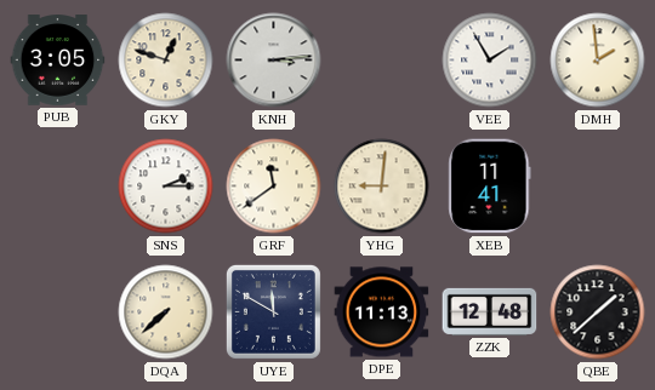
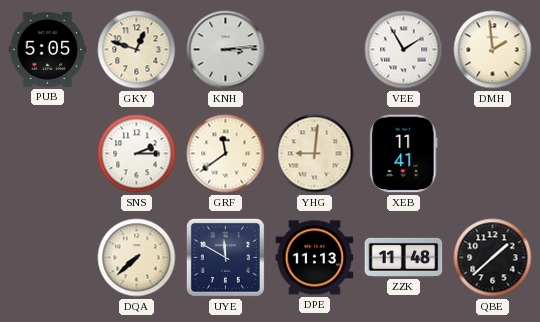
PUB: 3:05 -> 5:05 (48, 50)
ZZK: 12:48 -> 11:48 (404, 257)
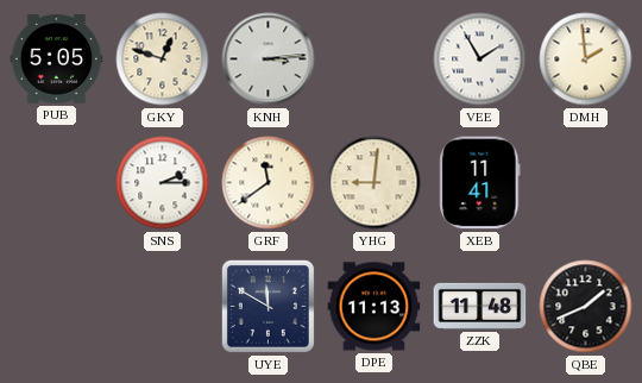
DQA: 7:38 -> none (137, 258)
QBE: 1:38 -> 1:41 (586, 307)
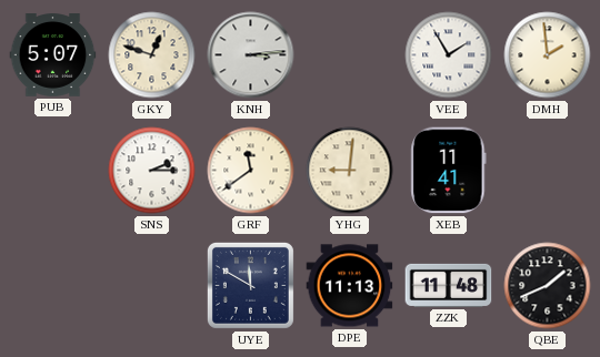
PUB: 5:05 -> 5:07 (53, 55)
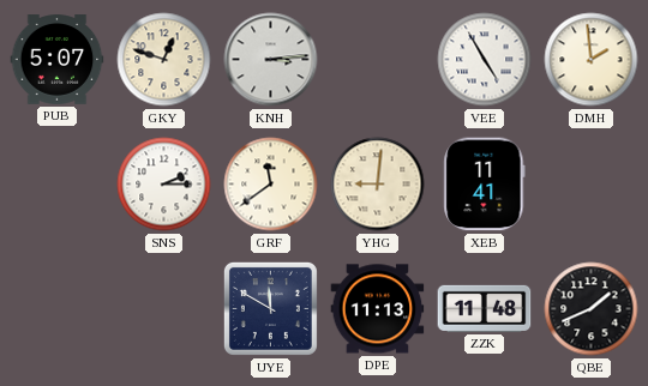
VEE: 1:55 -> 4:55 (485, 60)
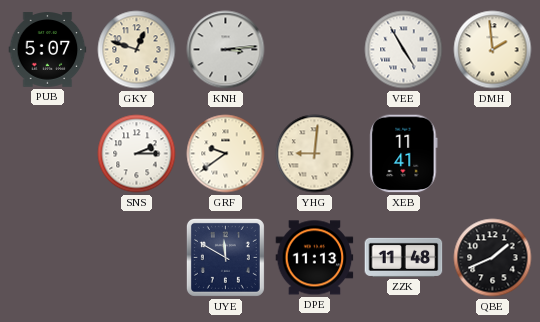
GRF: 11:39 -> 9:39 (226, 154)
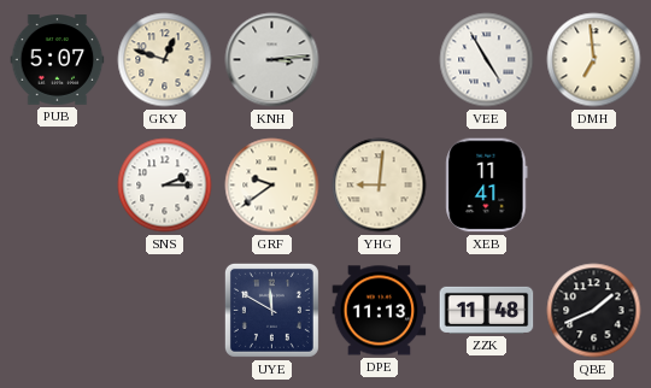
DMH: 1:59 -> 6:59 (594, 60)
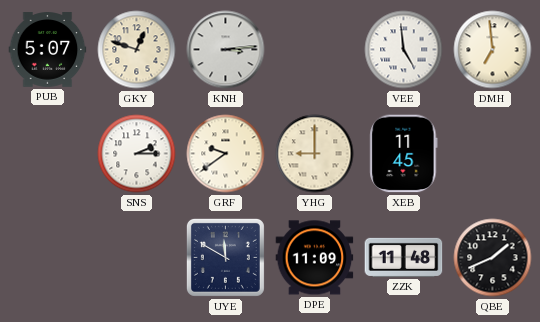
VEE: 4:55 -> 4:59 (404, 50)
YHG: 9:01 -> 9:00 (315, 154)
XEB: 11:41 -> 11:45 (404, 154)
DPE: 11:13 -> 11:09 (315, 258)
